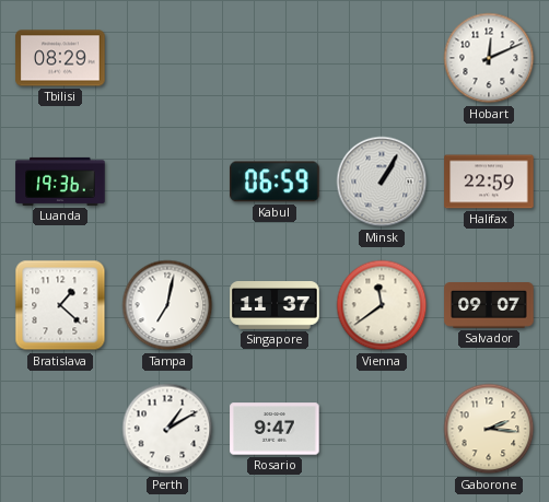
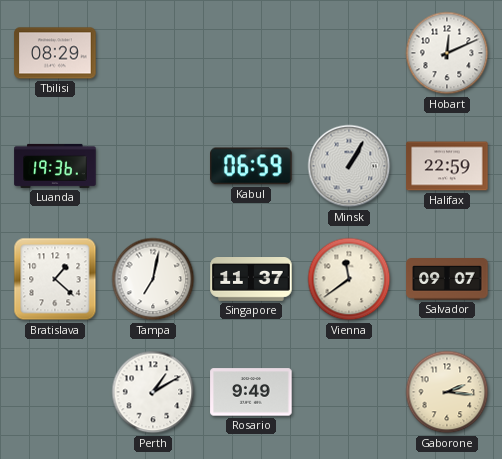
Rosario: 9:47 -> 9:49 (251, 392)
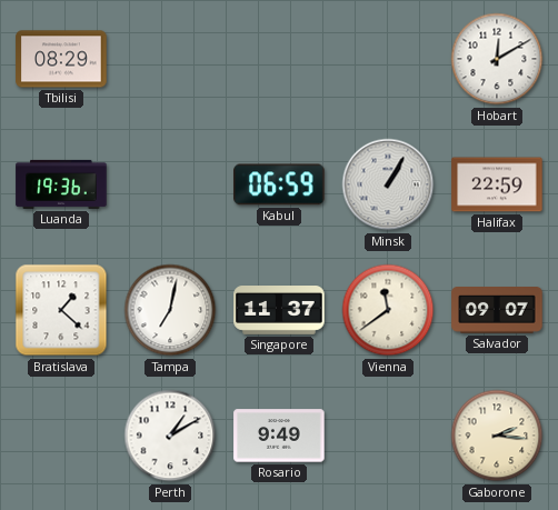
Hobart: 12:11 -> 12:10 (497, 59)
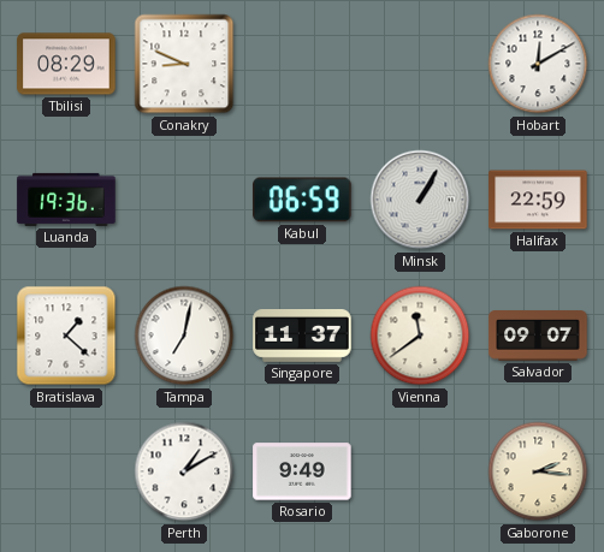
Conakry: none -> 8:49 (184, 64)
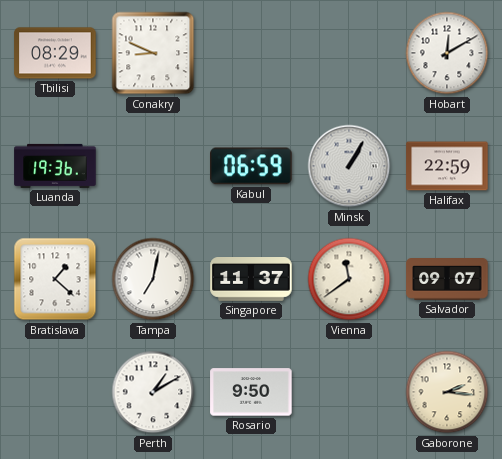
Rosario: 9:49 -> 9:50 (251, 392)
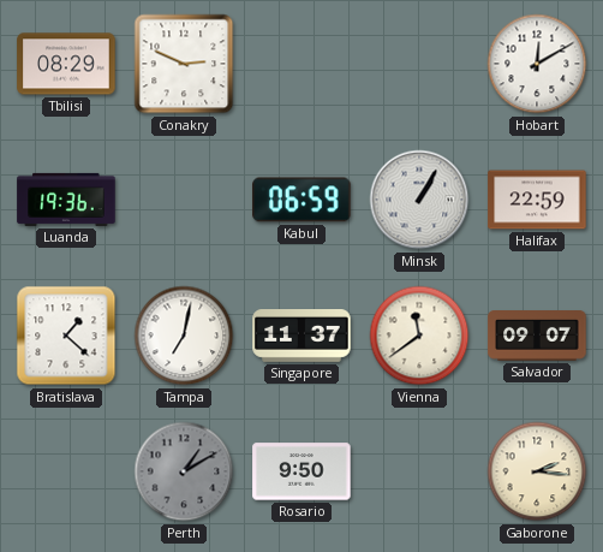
Conakry: 8:49 -> 2:49 (184, 64)
Perth dial: white -> grey (184, 471)
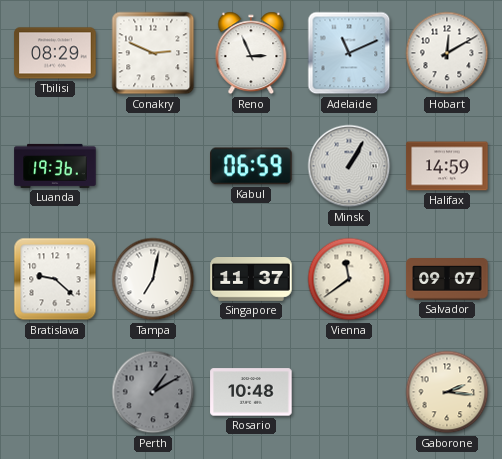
Reno: none -> 2:56 (251, 53)
Adelaide: none -> 11:11 (349, 53)
Halifax: 22:59 -> 14:59 (447, 166)
Bratislava: 1:22 -> 9:22 (55, 279)
Rosario: 9:50 -> 10:48 (251, 392)
